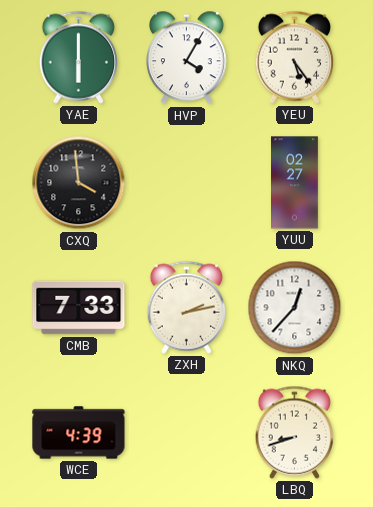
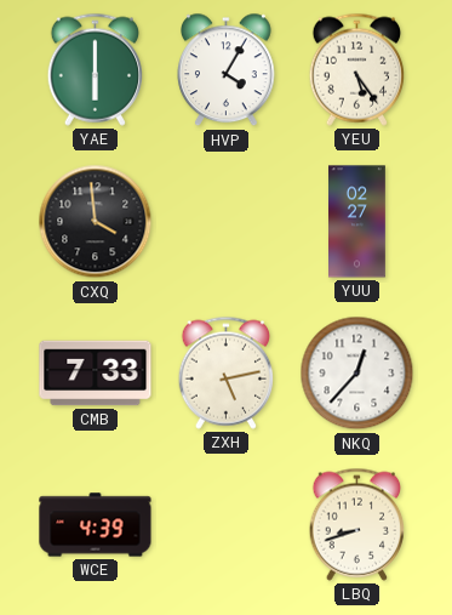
ZXH: 2:13 -> 5:13 (225, 372)
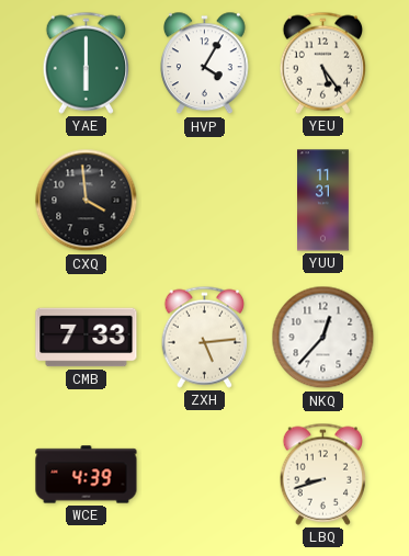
YUU: 02:27 -> 11:31 (323, 201)
ZXH: 5:13 -> 5:14 (204, 337)
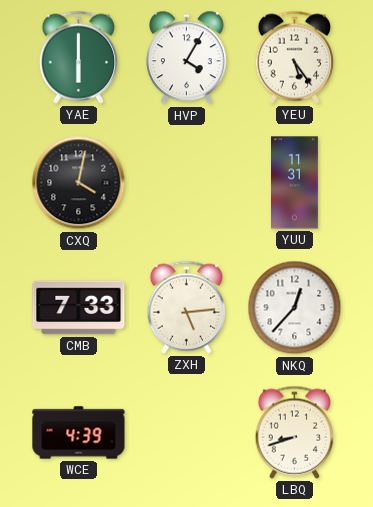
CXQ: 3:59 -> 4:02 (79, 183)
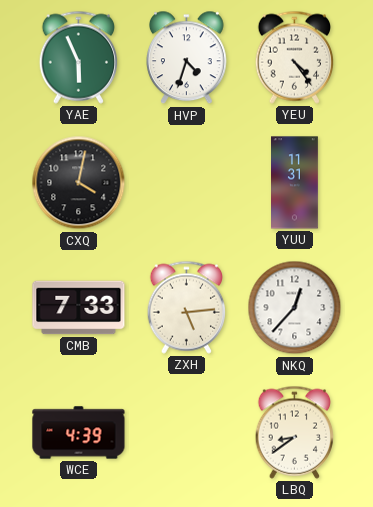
YAE: 6:00 -> 5:56 (78, 57)
HVP: 4:05 -> 4:33 (187, 58)
YEU: 5:24 -> 4:24 (294, 57)
LBQ: 8:42 -> 8:39 (294, 432)
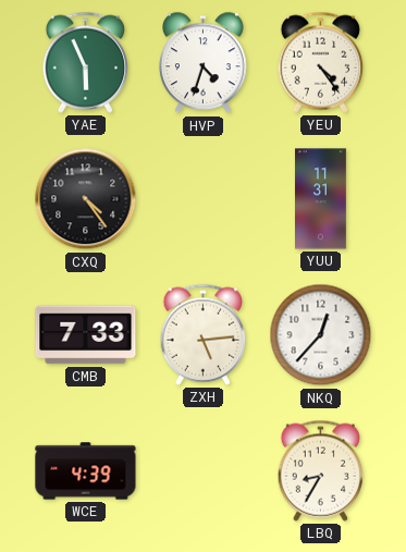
CXQ: 4:02 -> 4:24 (86, 199)
LBQ: 8:39 -> 8:35 (320, 470)
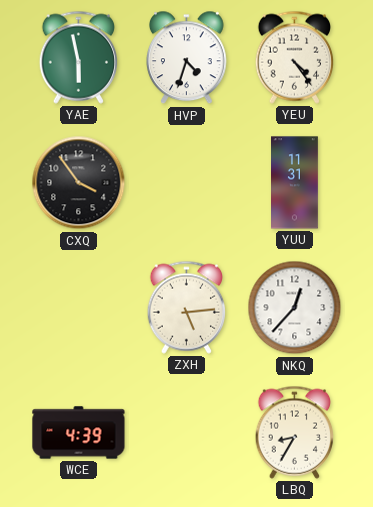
YAE: 5:56 -> 5:58 (78, 57)
CXQ: 4:24 -> 3:54 (79, 183)
CMB: 7:33 -> none (86, 335)
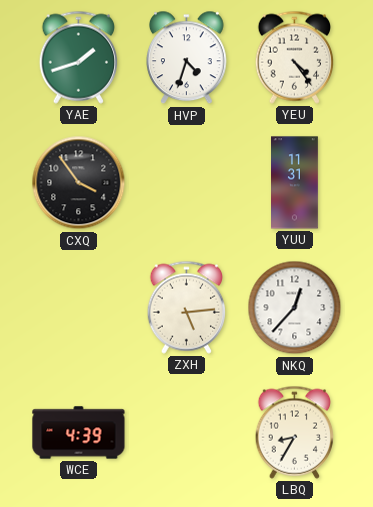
YAE: 5:58 -> 1:42 (78, 57)
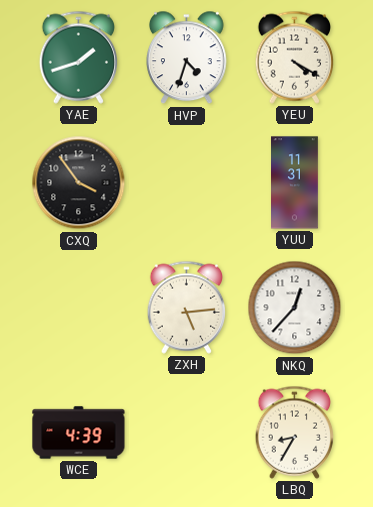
YEU: 4:24 -> 4:20 (294, 57)
